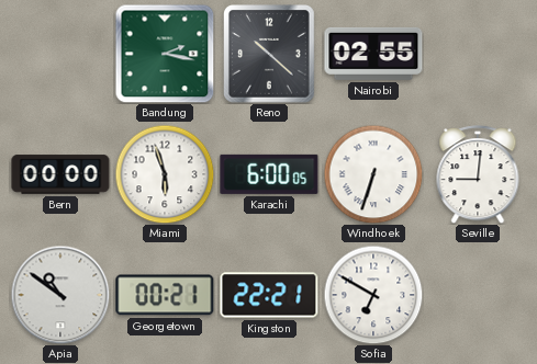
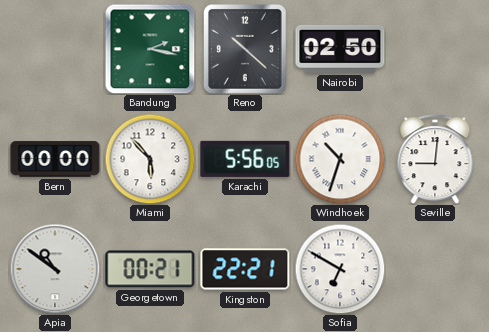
Nairobi: 02:55 -> 02:50 (340, 49)
Miami: 5:57 -> 5:53 (150, 159)
Karachi: 6:00 -> 5:56 (245, 159)
Windhoek: 6:33 -> 10:33 (340, 159)
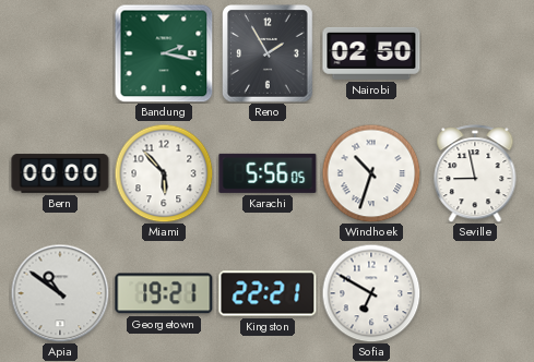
Reno: 10:22 -> 1:55 (269, 55)
Seville: 9:01 -> 8:58 (475, 173)
Georgetown: 00:21 -> 19:21 (164, 293)
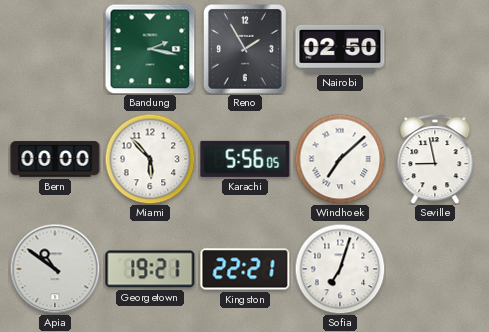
Windhoek: 10:33 -> 7:08 (340, 159)
Sofia: 6:50 -> 7:03 (340, 269)
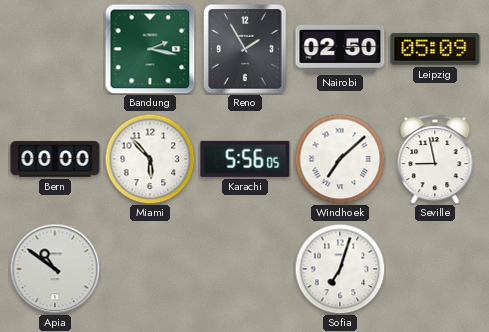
Leipzig: none -> 05:09 (435, 49)
Georgetown: 19:21 -> none (150, 269)
Kingston: 22:21 -> none (245, 269)
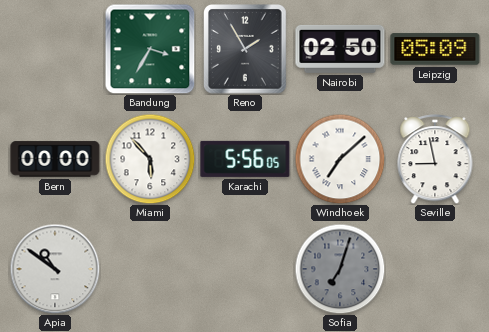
Bandung: 2:17 -> 3:35 (150, 49)
Sofia dial: white -> grey (340, 269)
